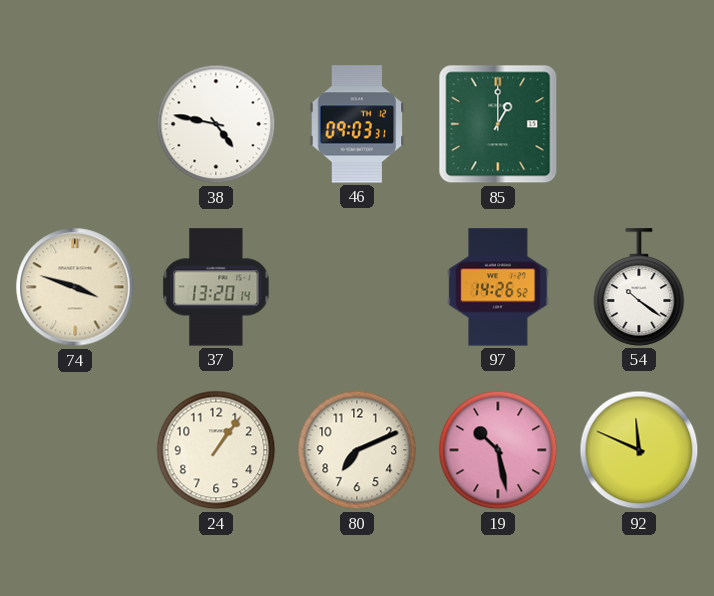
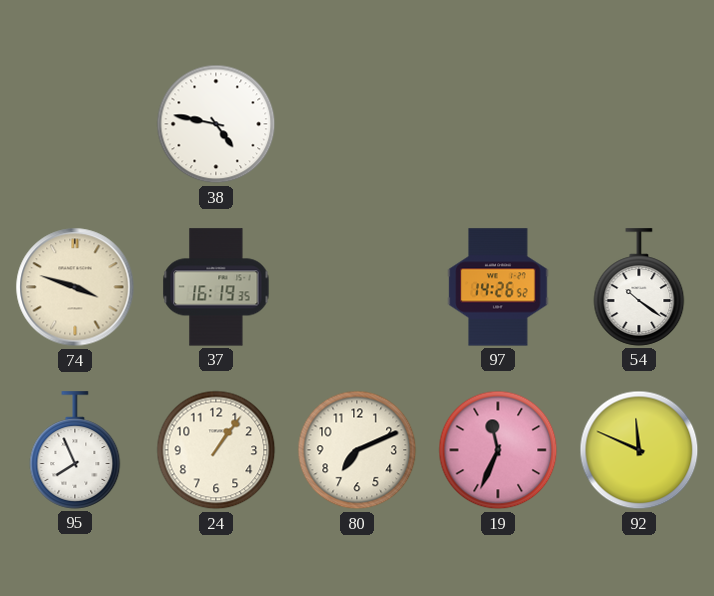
46: 09:03 -> none (357, 124)
85: 1:00 -> none (498, 124)
37: 13:20 -> 16:19 (216, 287)
95: none -> 7:56 (75, 450)
19: 10:28 -> 11:34 (498, 450)
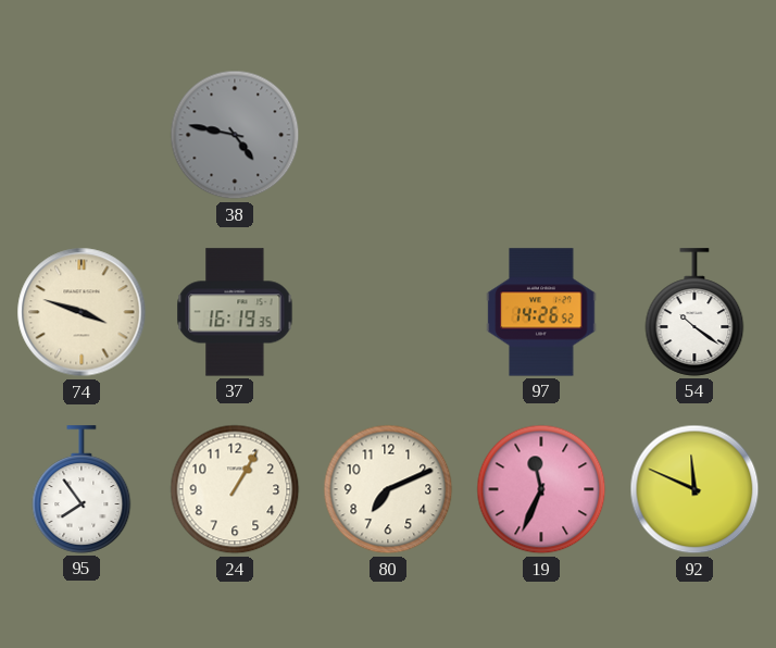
38 dial: white -> grey (235, 135)
95: 7:56 -> 7:54 (82, 489)
24: 1:06 -> 1:05 (235, 489)
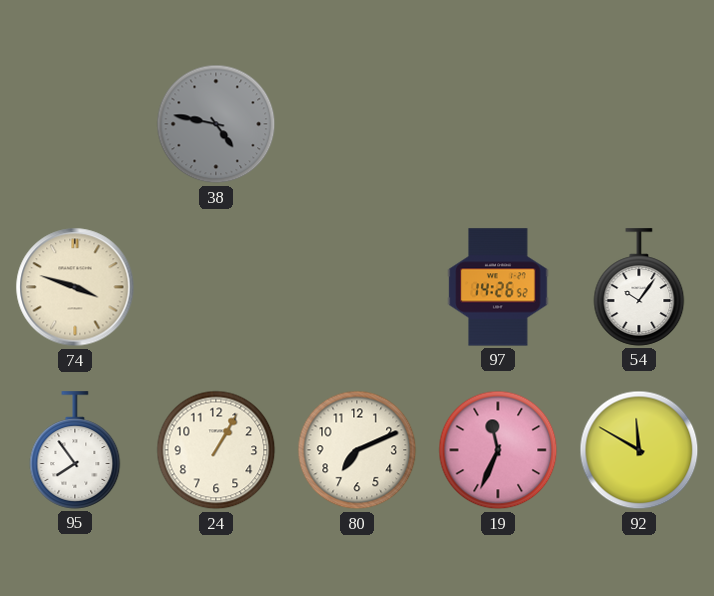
37: 16:19 -> none (235, 312)
54: 10:21 -> 10:06 (639, 287)
92: 11:49 -> 11:50 (639, 450)
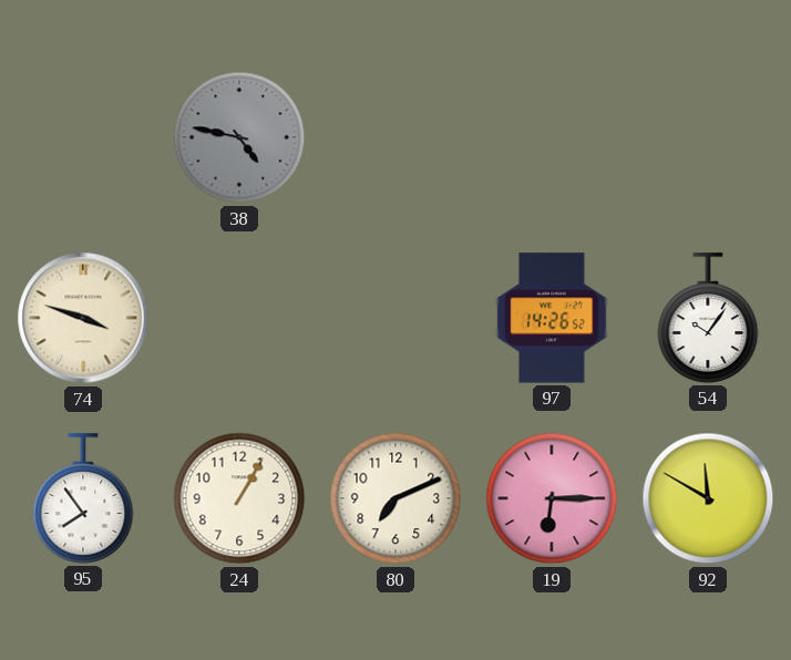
19: 11:34 -> 6:15 (552, 498)
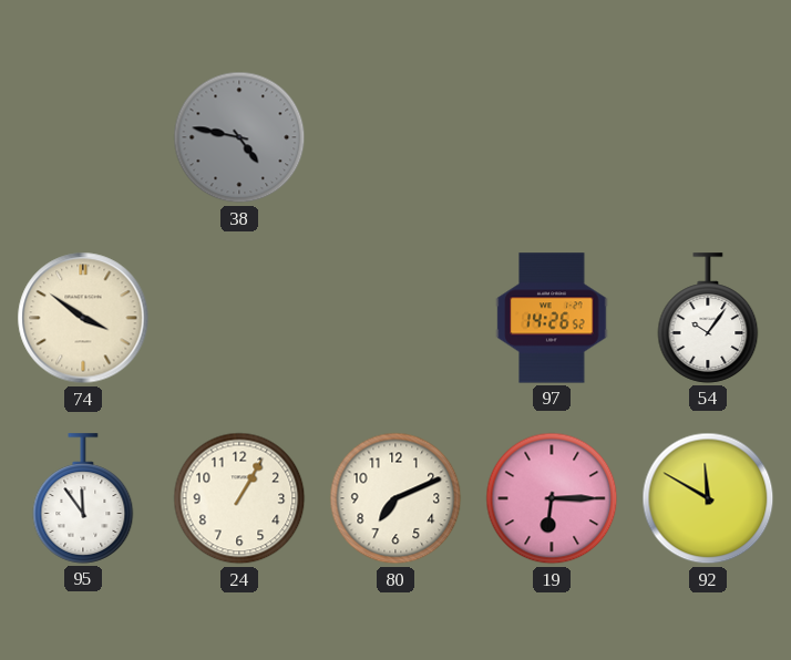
74: 3:48 -> 3:51 (83, 318)
95: 7:54 -> 11:54 (83, 498)
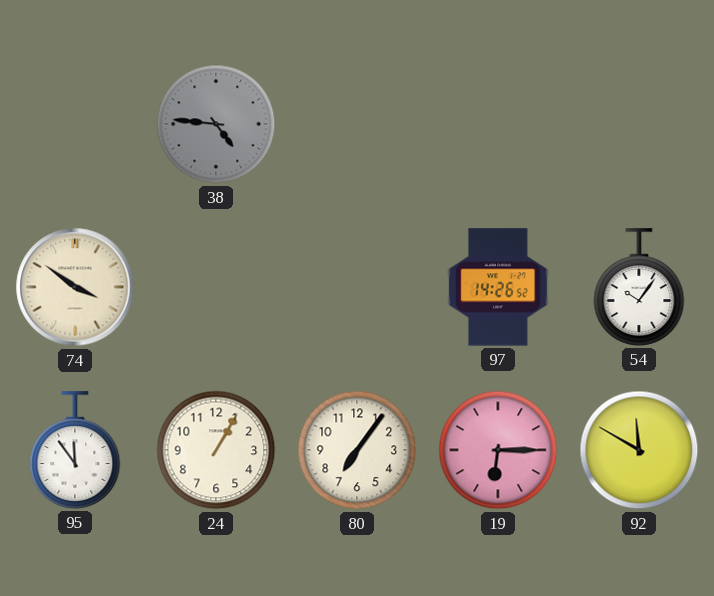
38: 4:47 -> 4:46 (216, 124)
80: 7:11 -> 7:06 (357, 450)
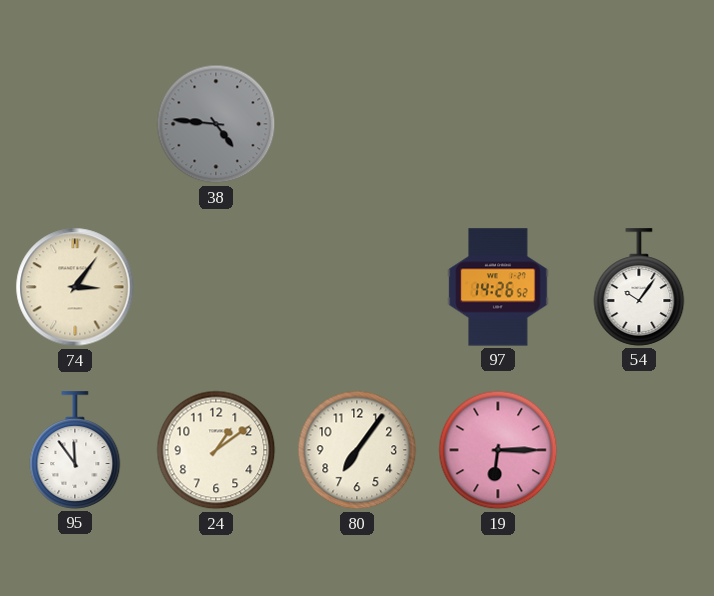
74: 3:51 -> 3:06 (75, 287)
24: 1:05 -> 1:09 (216, 450)
92: 11:50 -> none (639, 450)
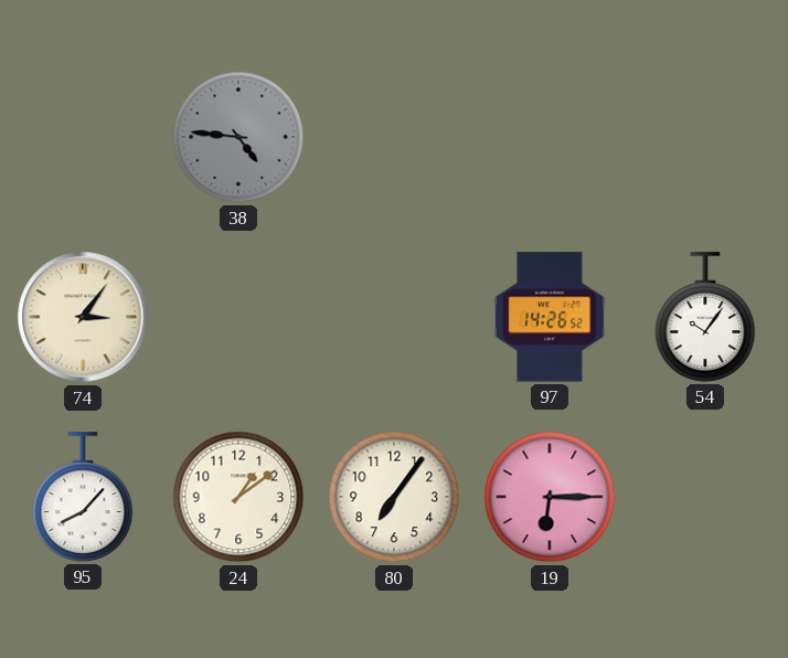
95: 11:54 -> 8:07 (83, 497)
